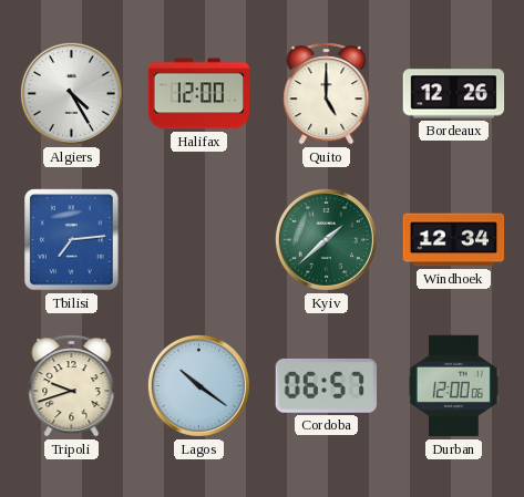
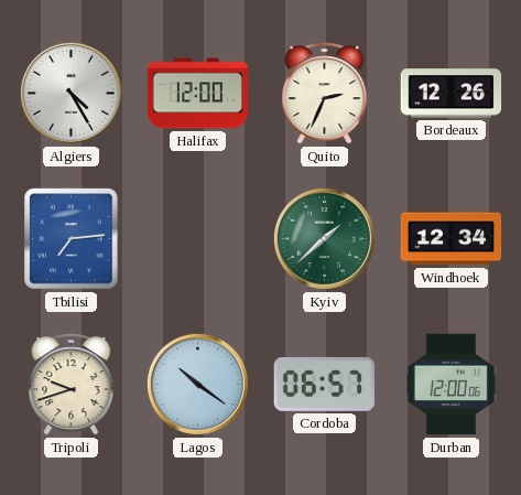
Quito: 5:00 -> 2:34 (325, 94)
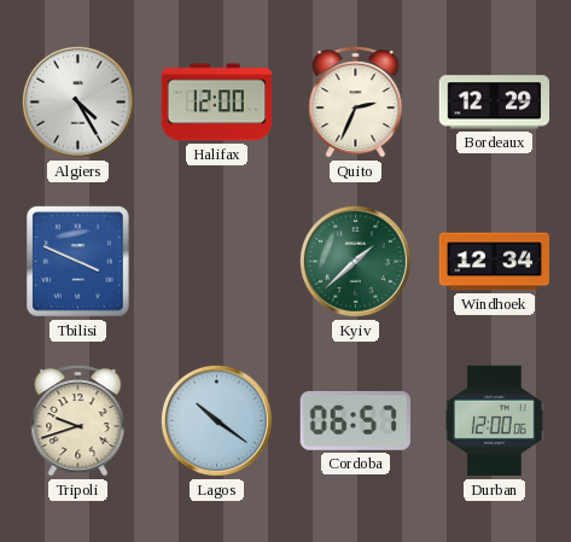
Bordeaux: 12:26 -> 12:29 (495, 103)
Tbilisi: 7:14 -> 3:49 (78, 262)
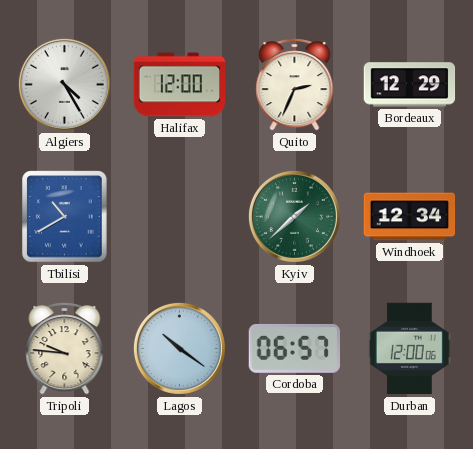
Tbilisi: 3:49 -> 10:40 (65, 217)
Tripoli: 9:42 -> 9:46 (65, 349)
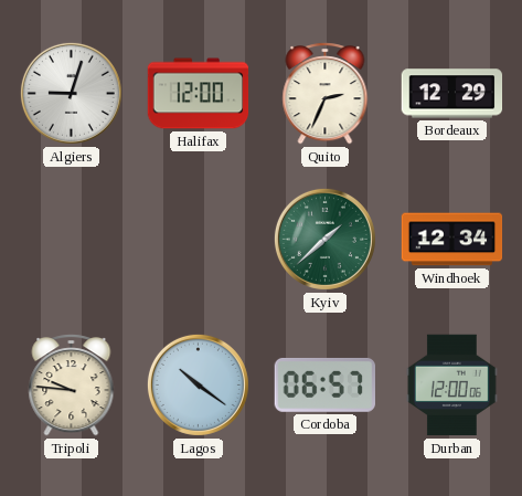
Algiers: 4:25 -> 9:03 (71, 93)
Tbilisi: 10:40 -> none (65, 217)
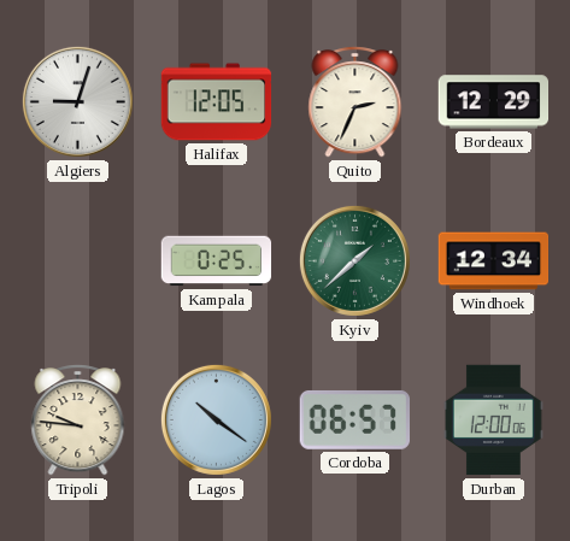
Halifax: 12:00 -> 12:05 (217, 102)
Kampala: none -> 0:25 (217, 261)
